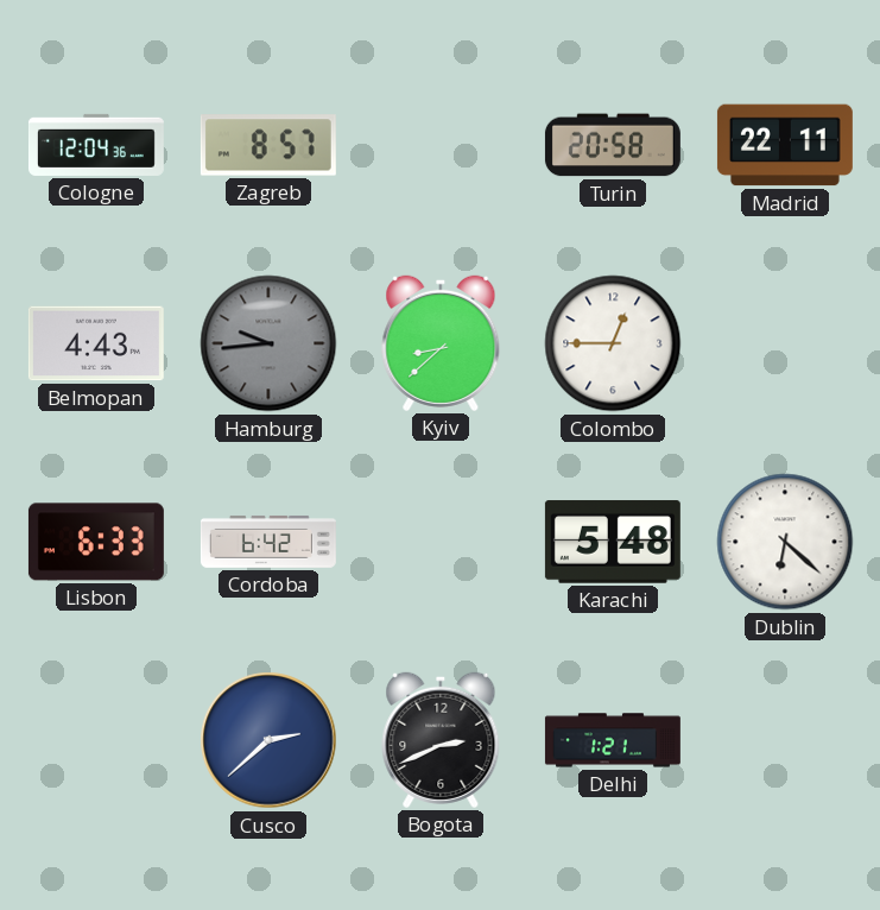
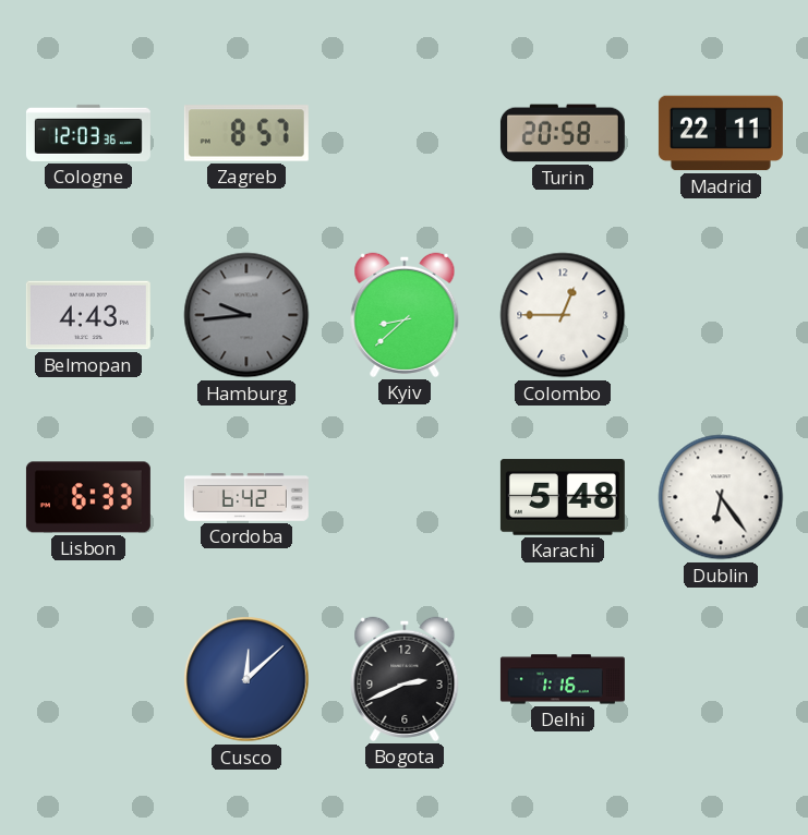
Cologne: 12:04 -> 12:03 (88, 133)
Dublin: 6:22 -> 6:24 (721, 497)
Cusco: 2:38 -> 12:08 (246, 679)
Delhi: 1:21 -> 1:16 (563, 679)
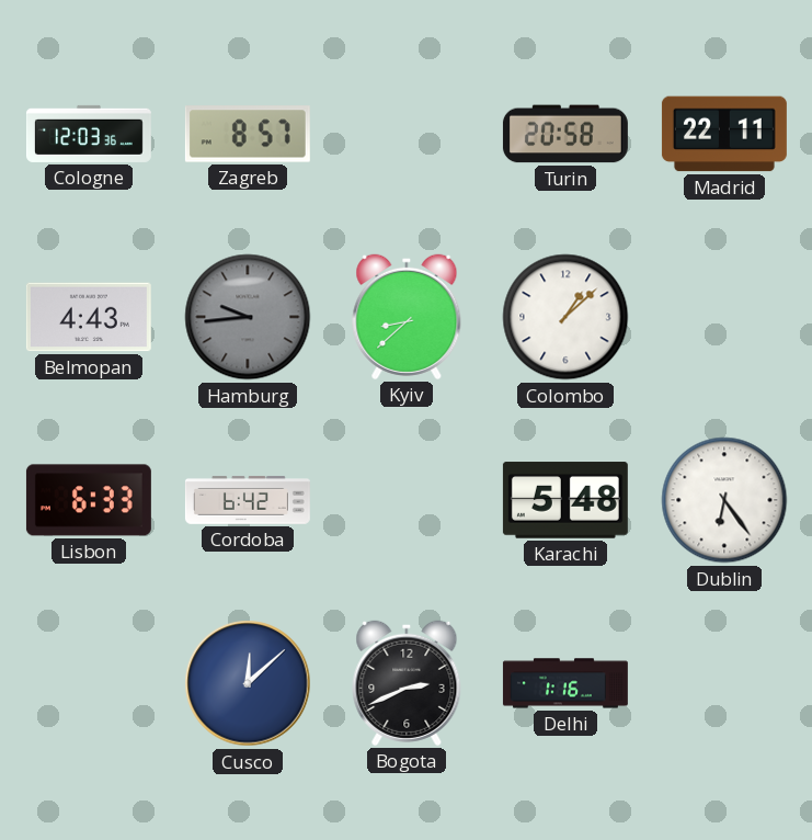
Colombo: 12:45 -> 1:08 (565, 317)
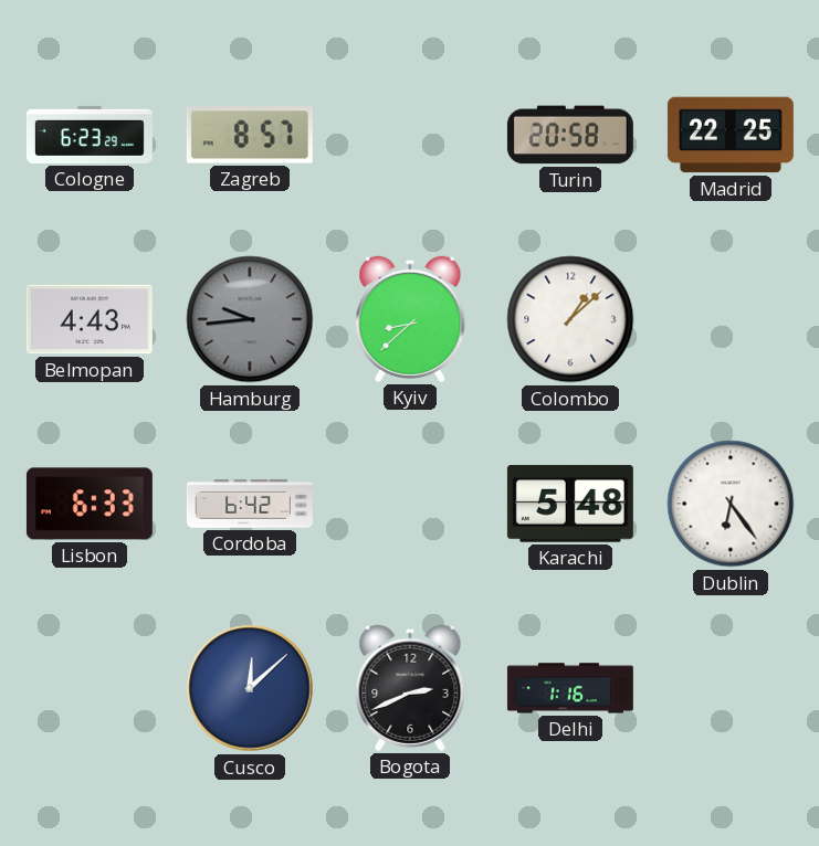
Cologne: 12:03 -> 6:23 (90, 135)
Madrid: 22:11 -> 22:25 (731, 135)
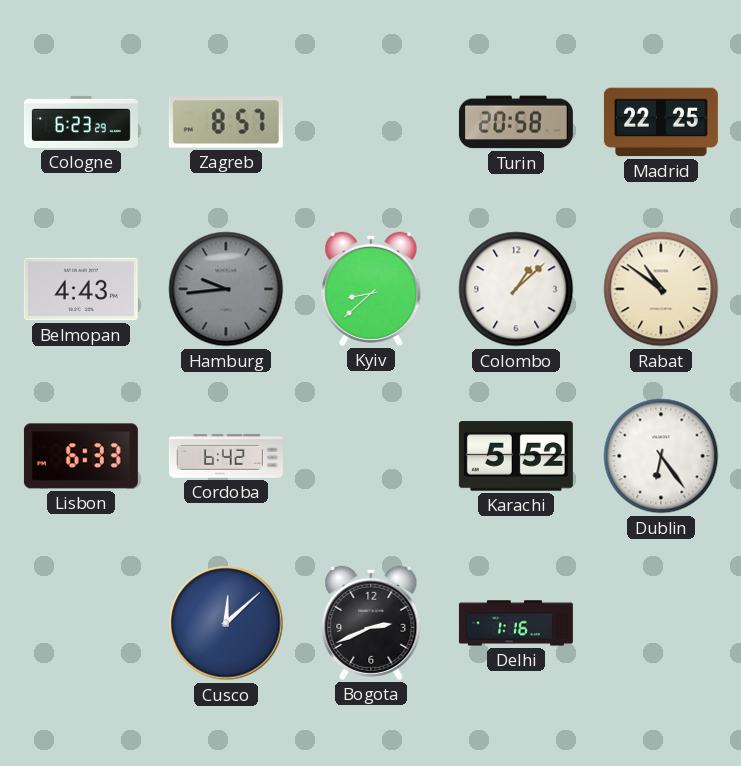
Rabat: none -> 10:51 (661, 289)
Karachi: 5:48 -> 5:52 (516, 456)
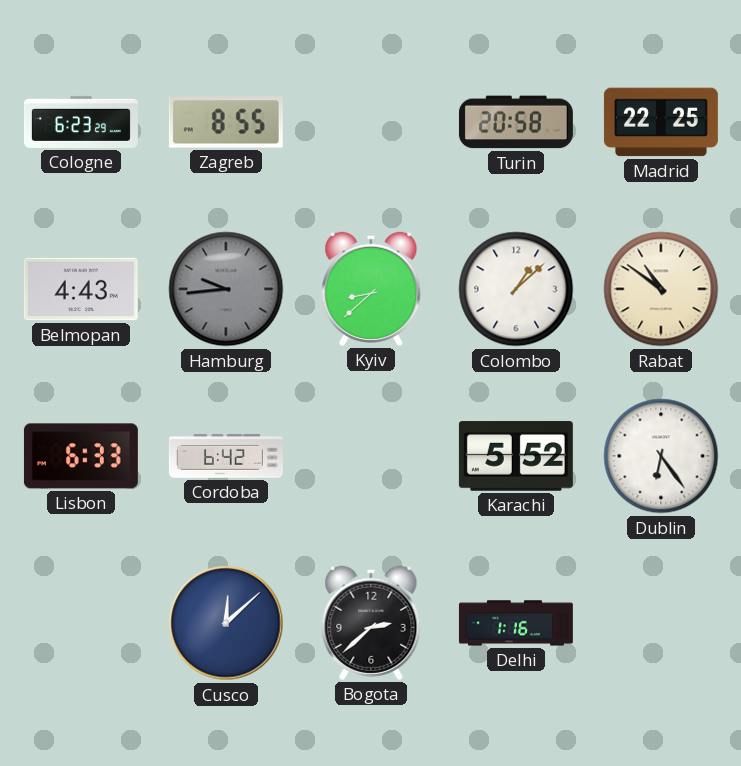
Zagreb: 8:57 -> 8:55 (226, 122)
Bogota: 2:41 -> 2:38 (371, 623)
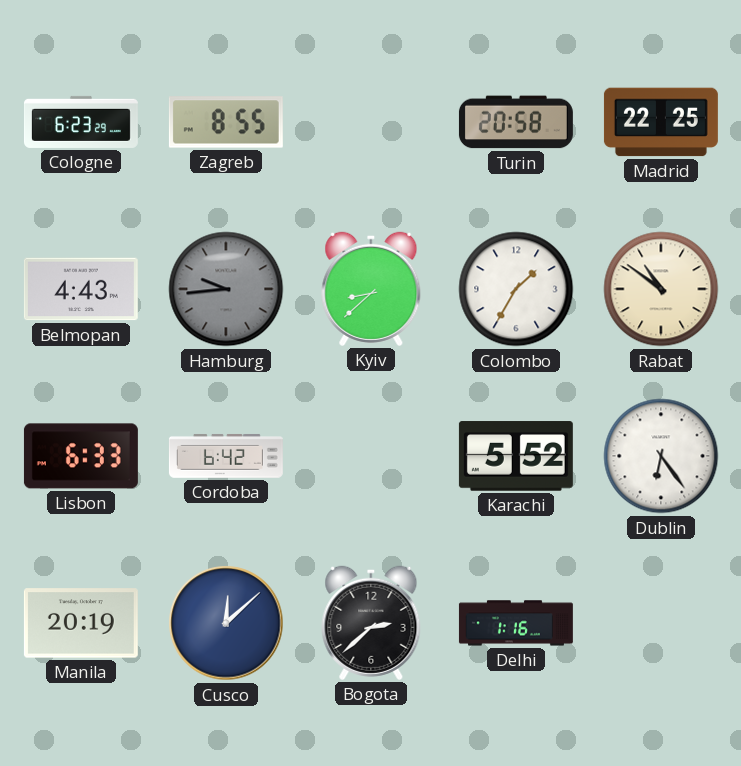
Colombo: 1:08 -> 1:35 (516, 289)
Manila: none -> 20:19 (81, 623)
